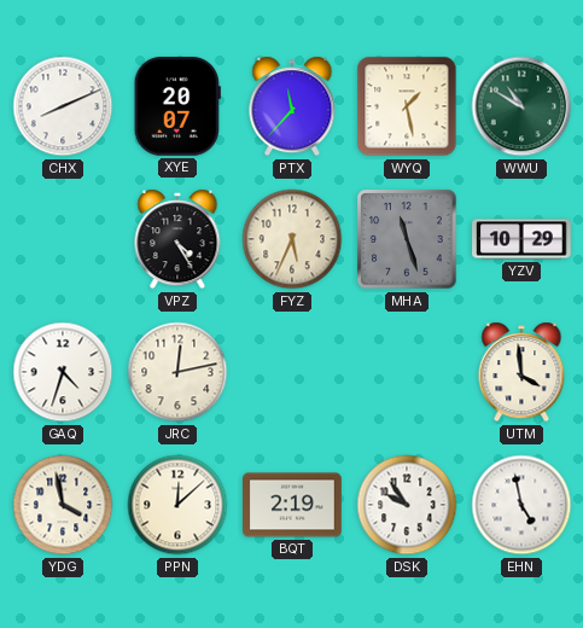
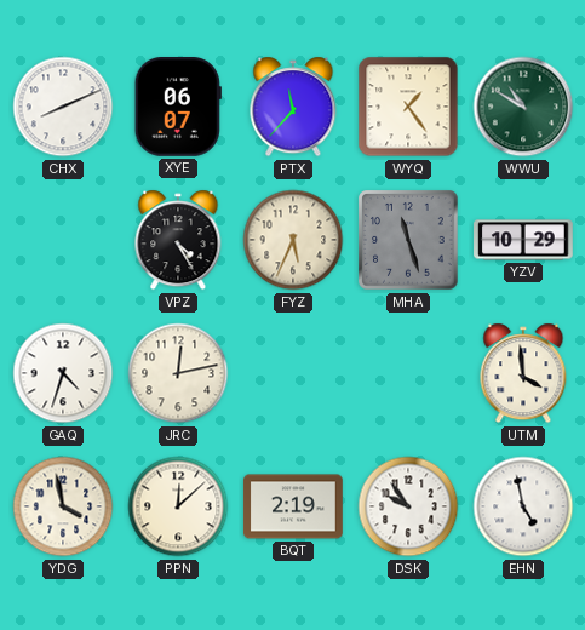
XYE: 20:07 -> 06:07 (178, 108)
WYQ: 1:28 -> 1:24 (408, 107)
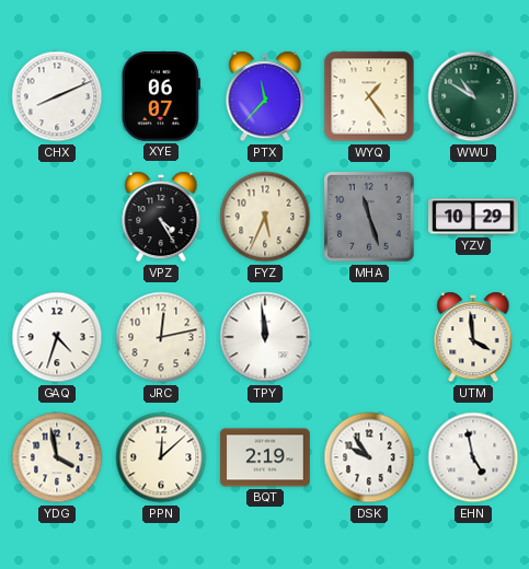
TPY: none -> 11:59 (265, 337)
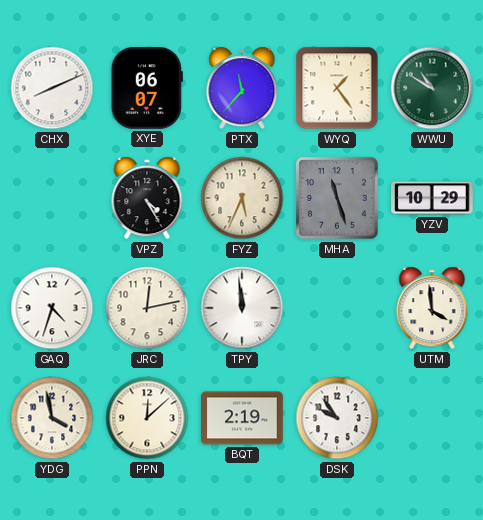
EHN: 4:58 -> none (473, 457)
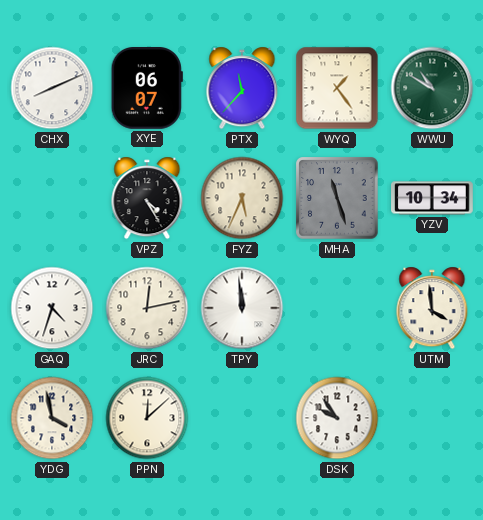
YZV: 10:29 -> 10:34 (432, 198)
BQT: 2:19 -> none (242, 418)
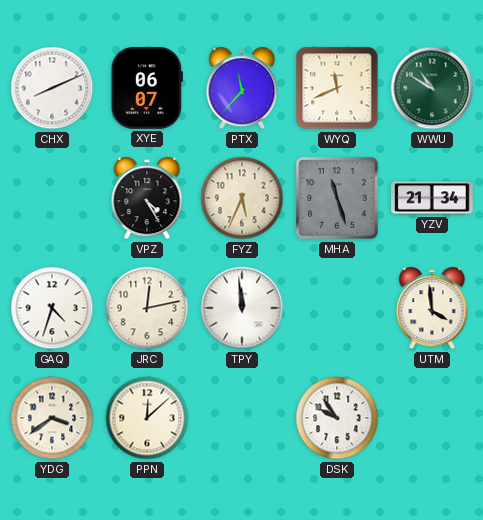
WYQ: 1:24 -> 11:41 (337, 88)
YZV: 10:34 -> 21:34 (432, 198)
YDG: 3:58 -> 3:39 (52, 418)
